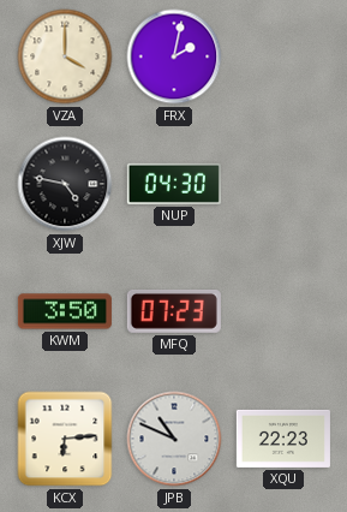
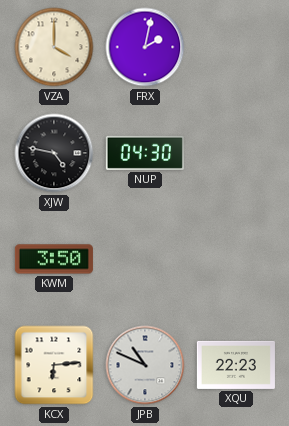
MFQ: 07:23 -> none (174, 311)
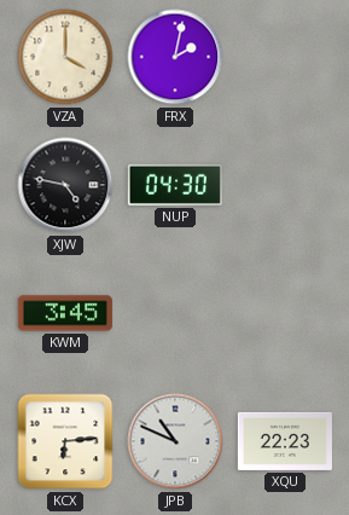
KWM: 3:50 -> 3:45 (65, 313)
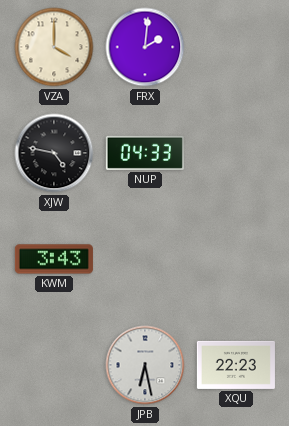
FRX: 2:02 -> 2:01 (145, 47)
NUP: 04:30 -> 04:33 (145, 153)
KWM: 3:45 -> 3:43 (54, 259)
KCX: 6:14 -> none (65, 441)
JPB: 10:49 -> 6:28 (145, 365)
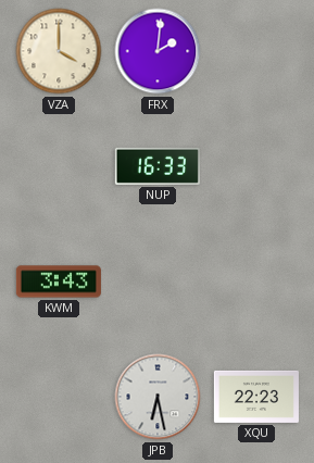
XJW: 4:47 -> none (54, 153)
NUP: 04:33 -> 16:33 (158, 166)
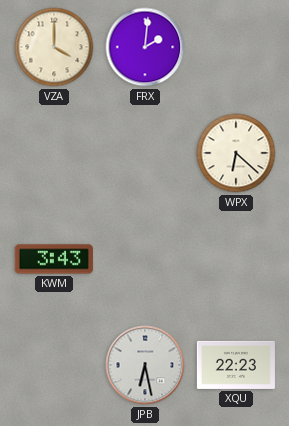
NUP: 16:33 -> none (158, 166)
WPX: none -> 6:22 (236, 153)
